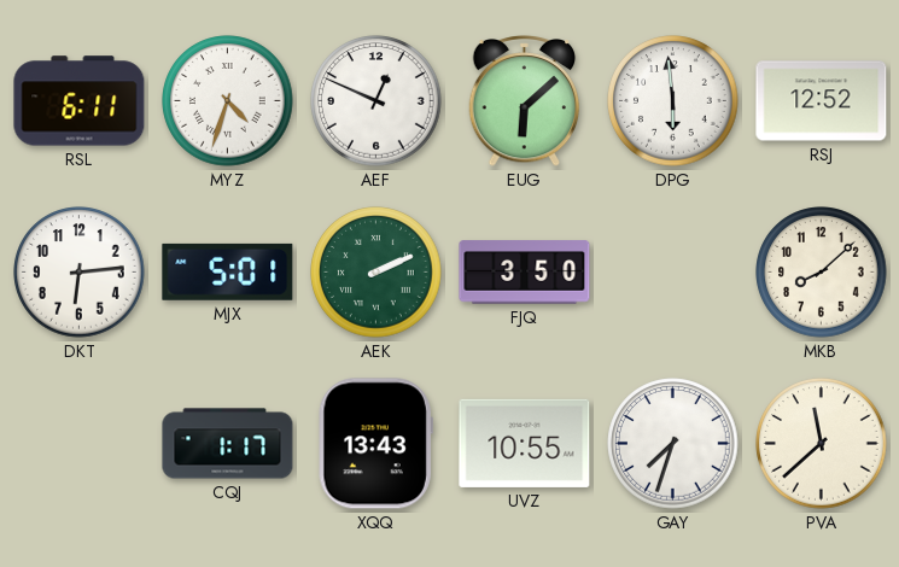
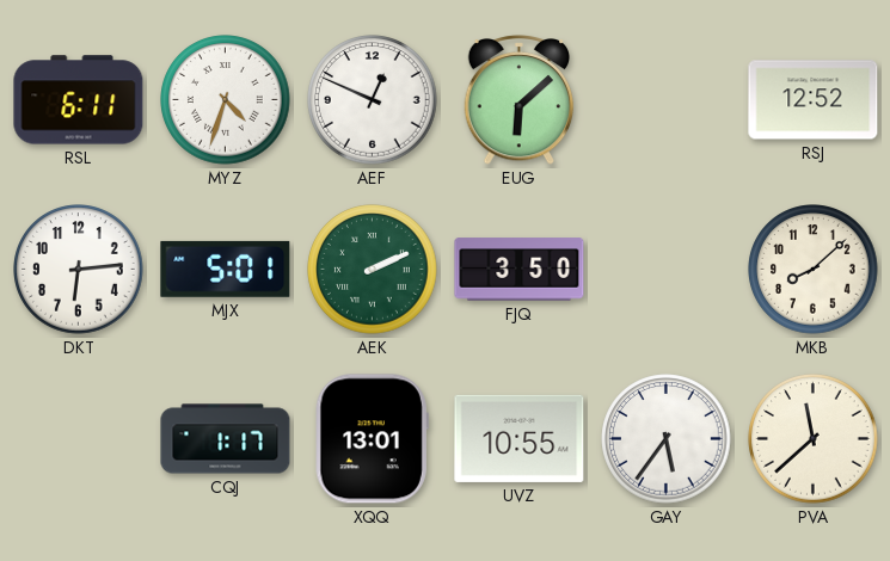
DPG: 5:59 -> none (673, 101)
XQQ: 13:43 -> 13:01 (372, 439)
GAY: 7:33 -> 5:36 (667, 439)
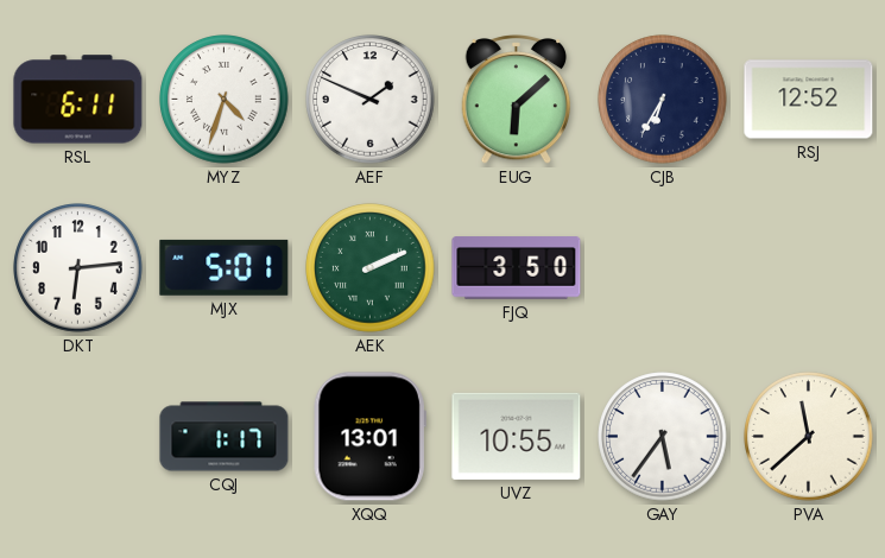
AEF: 12:49 -> 1:49 (371, 100)
CJB: none -> 6:35 (663, 100)
MKB: 8:08 -> none (814, 270)
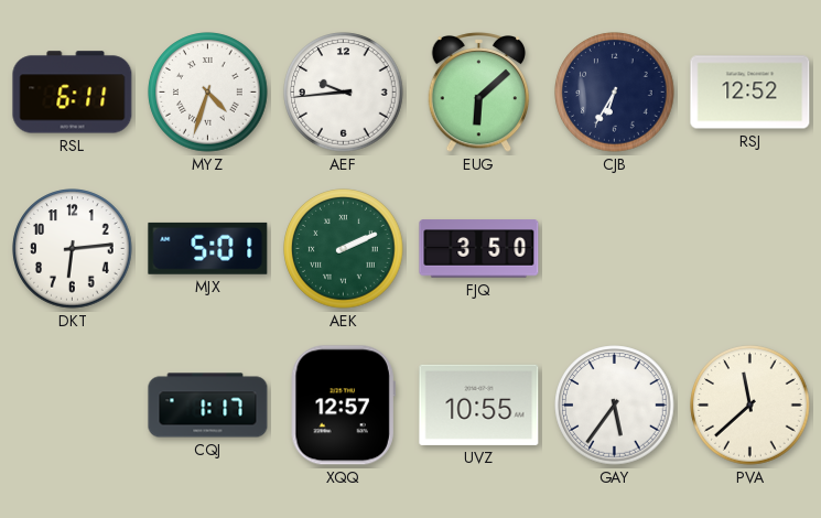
AEF: 1:49 -> 9:44 (344, 93)
XQQ: 13:01 -> 12:57 (343, 406)
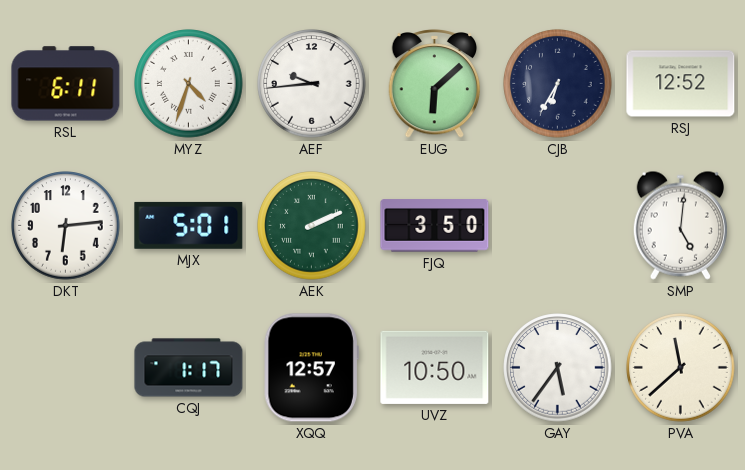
SMP: none -> 5:01 (680, 225)
UVZ: 10:55 -> 10:50 (435, 367)
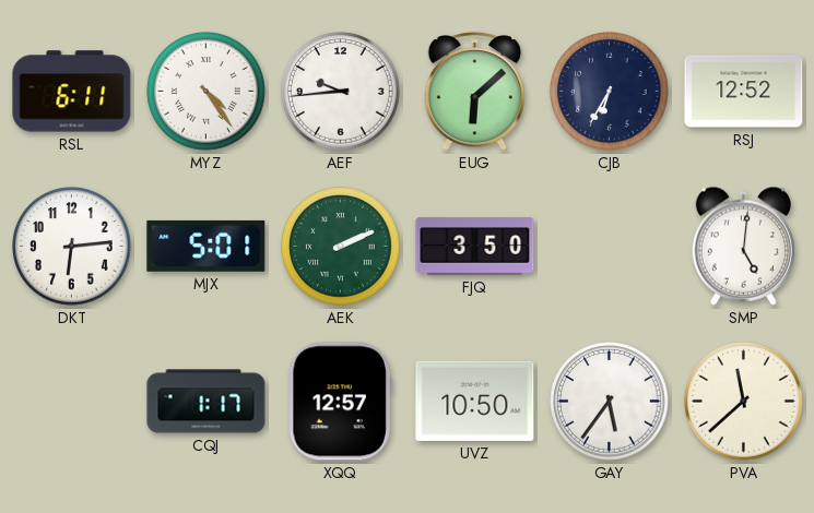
MYZ: 4:33 -> 4:24 (207, 92)
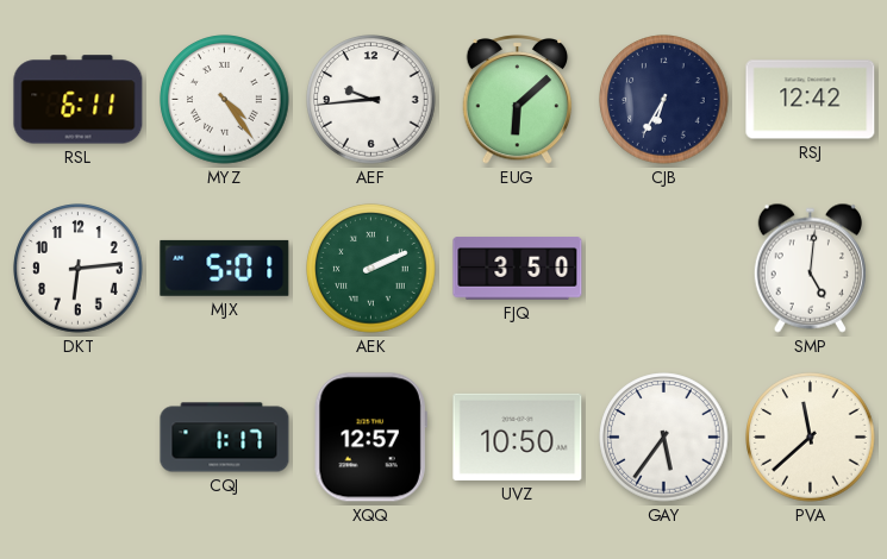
RSJ: 12:52 -> 12:42 (811, 100)
